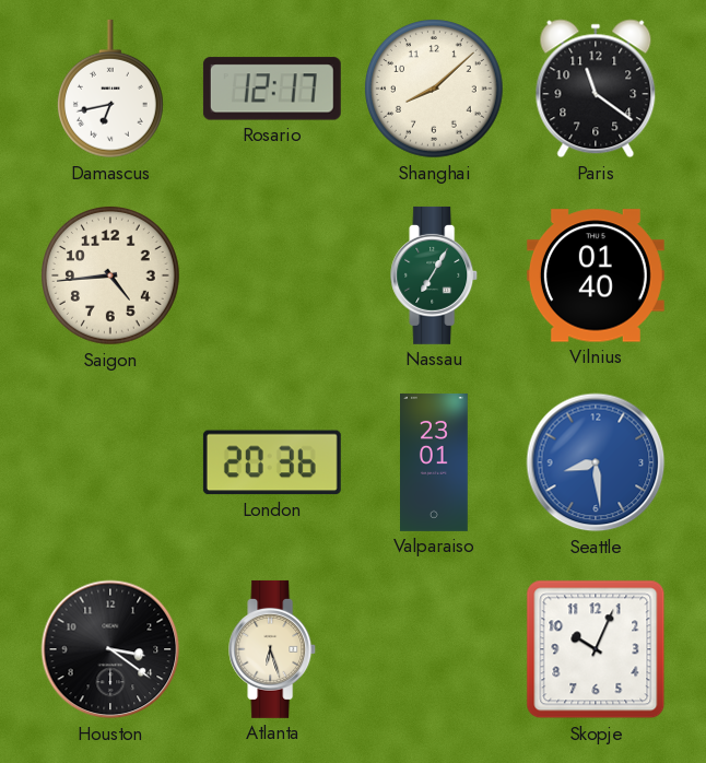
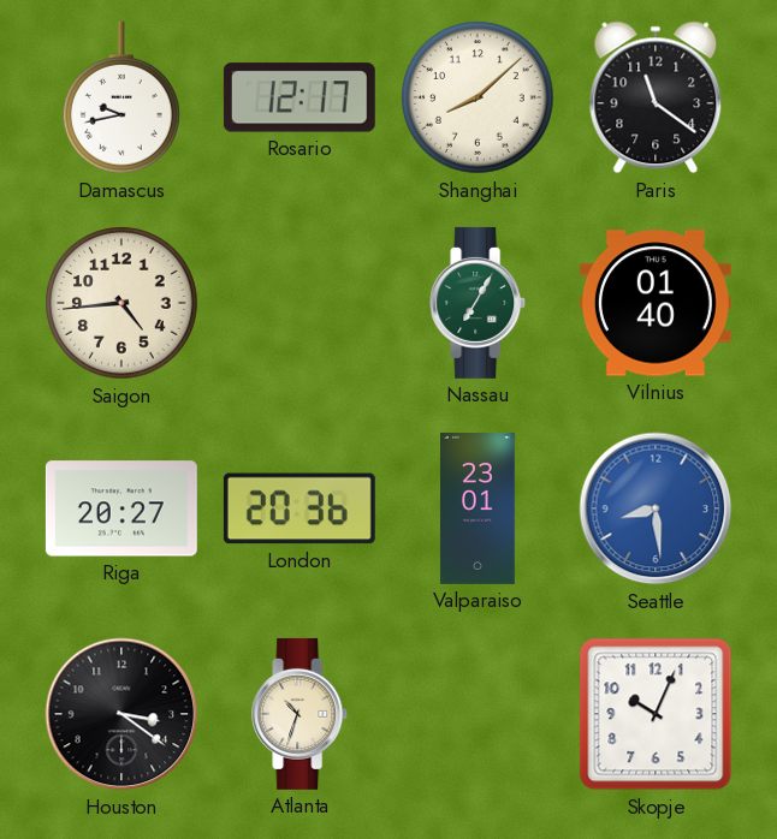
Damascus: 6:43 -> 9:43 (121, 97)
Riga: none -> 20:27 (121, 508)
Atlanta: 6:27 -> 10:33 (301, 714)
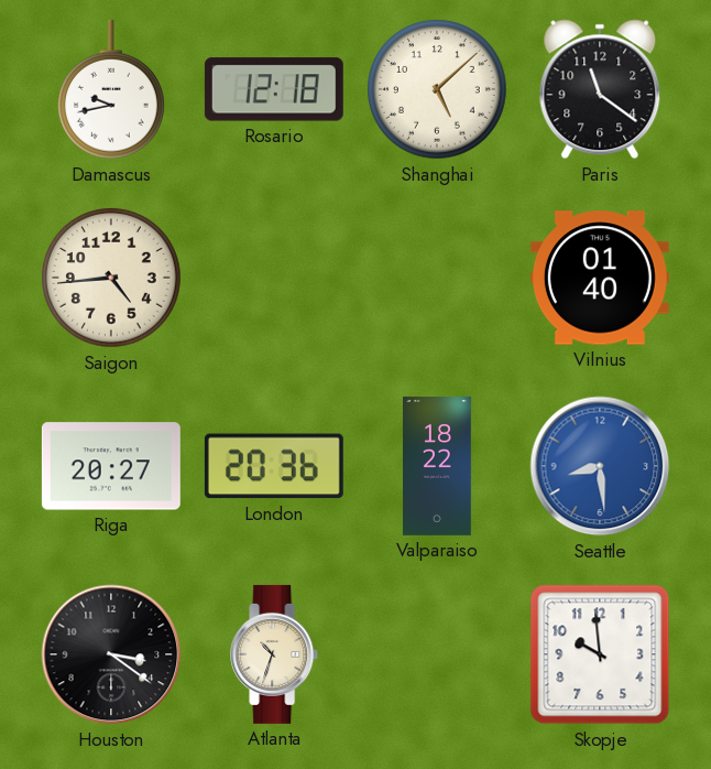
Rosario: 12:17 -> 12:18 (274, 89)
Shanghai: 8:08 -> 5:08 (438, 90)
Nassau: 7:05 -> none (479, 303)
Valparaiso: 23:01 -> 18:22 (438, 466)
Skopje: 10:04 -> 9:59 (600, 654)
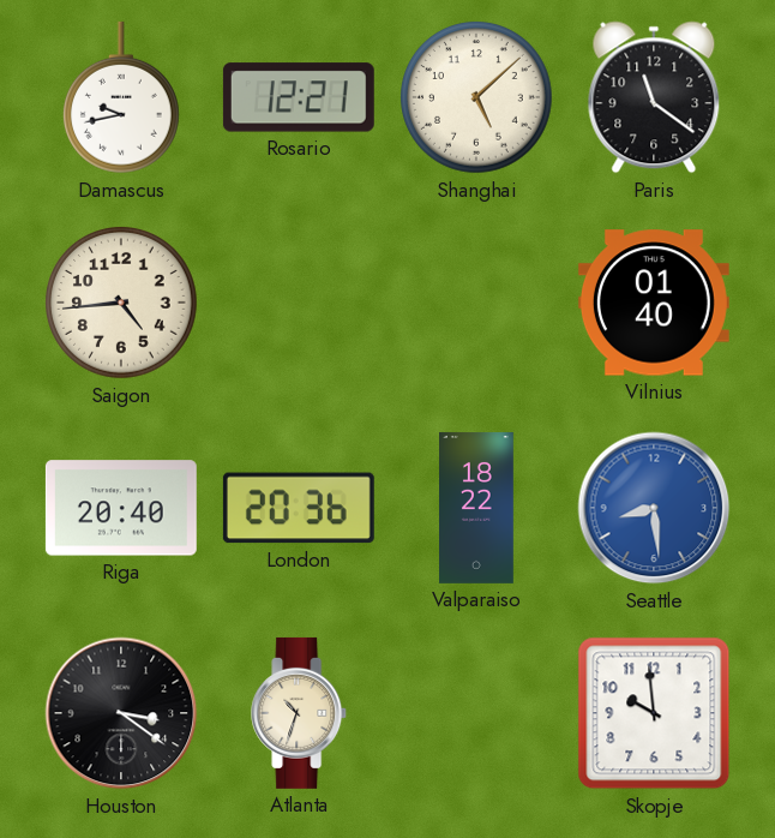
Rosario: 12:18 -> 12:21 (299, 97)
Riga: 20:27 -> 20:40 (121, 508)
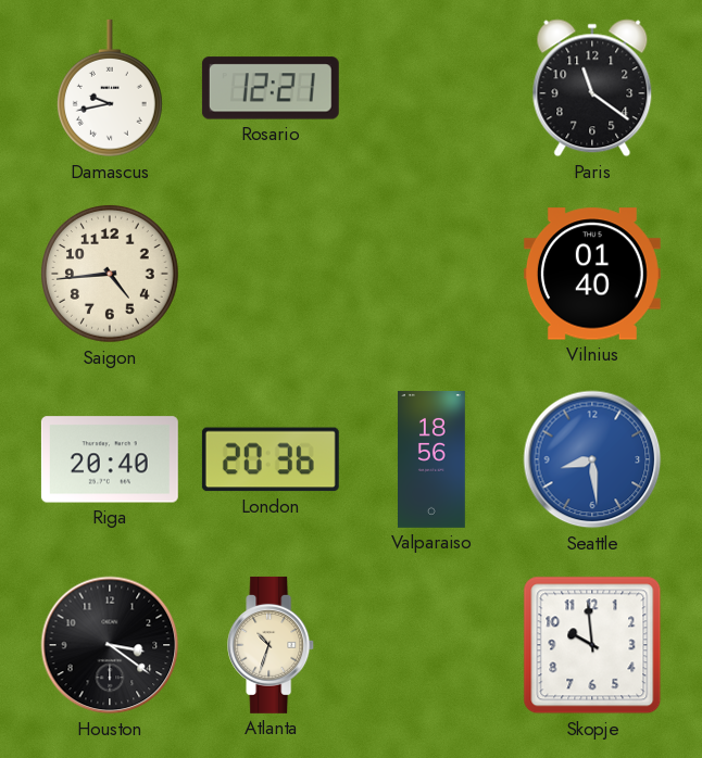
Shanghai: 5:08 -> none (477, 98)
Valparaiso: 18:22 -> 18:56 (433, 459)
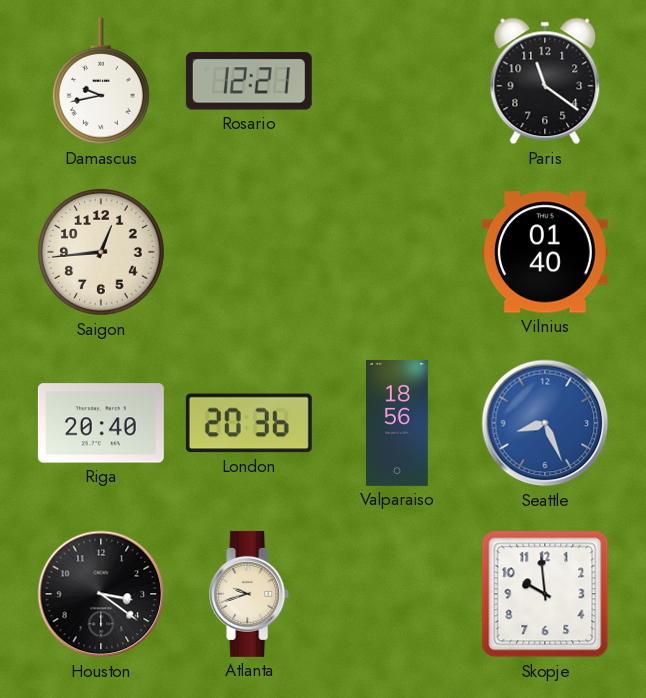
Saigon: 4:44 -> 12:44 (102, 253)
Seattle: 8:29 -> 8:26 (545, 423)
Atlanta: 10:33 -> 9:42 (250, 594)
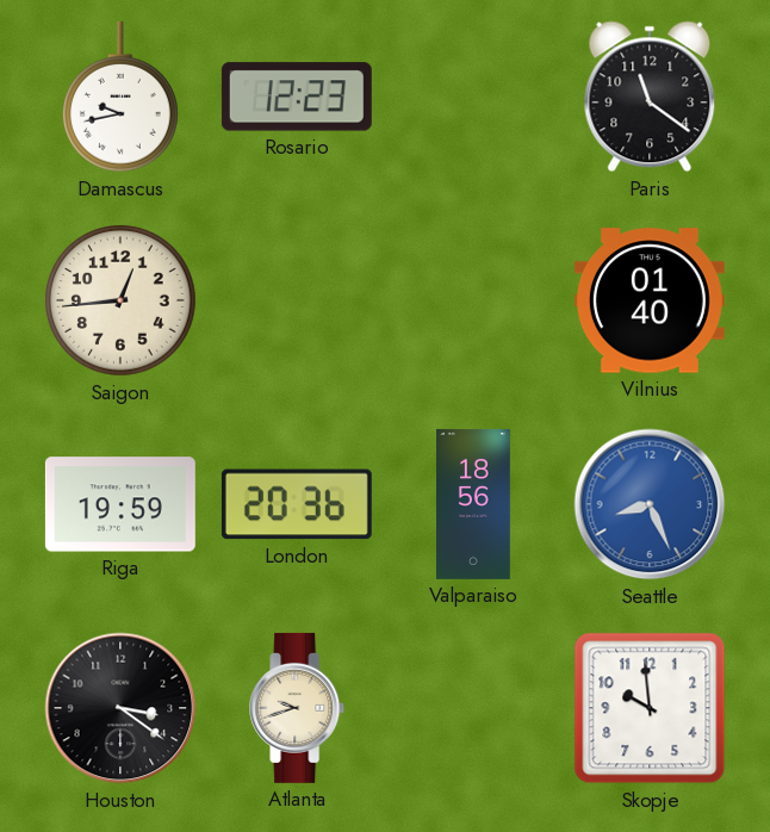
Rosario: 12:21 -> 12:23 (297, 97)
Riga: 20:40 -> 19:59 (120, 504)
